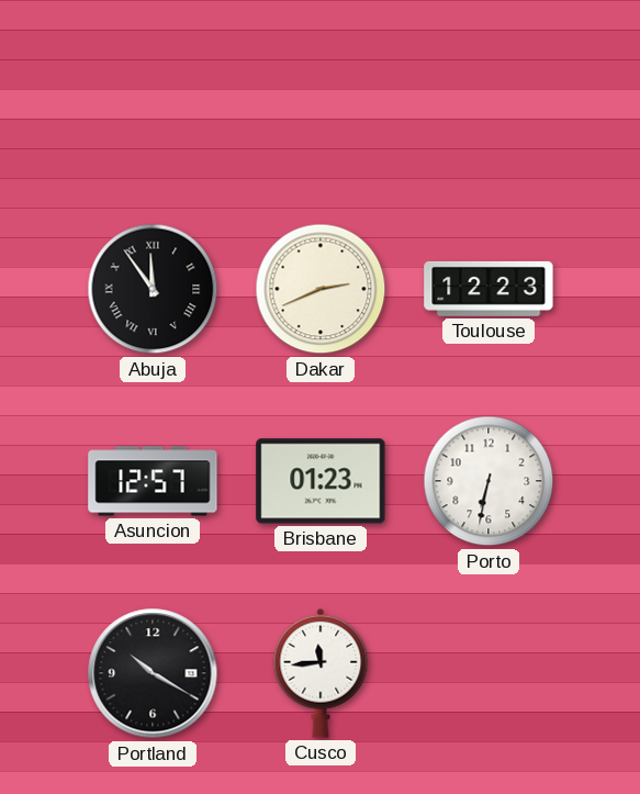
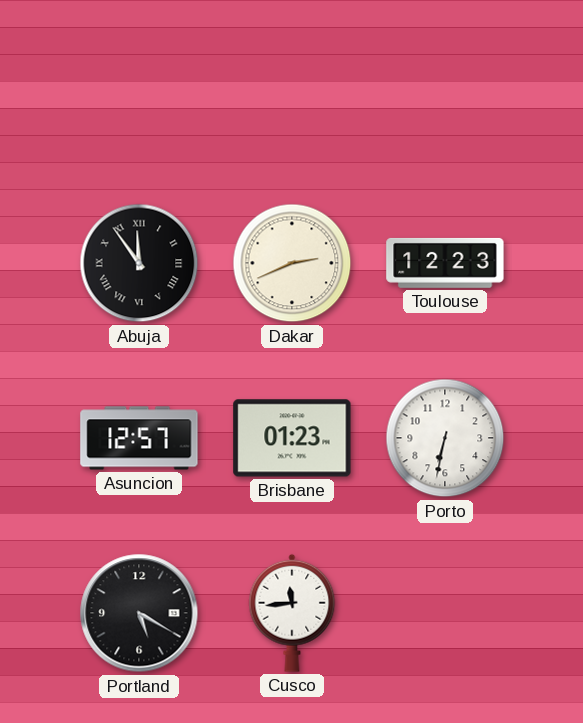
Portland: 10:20 -> 5:20 (139, 613)
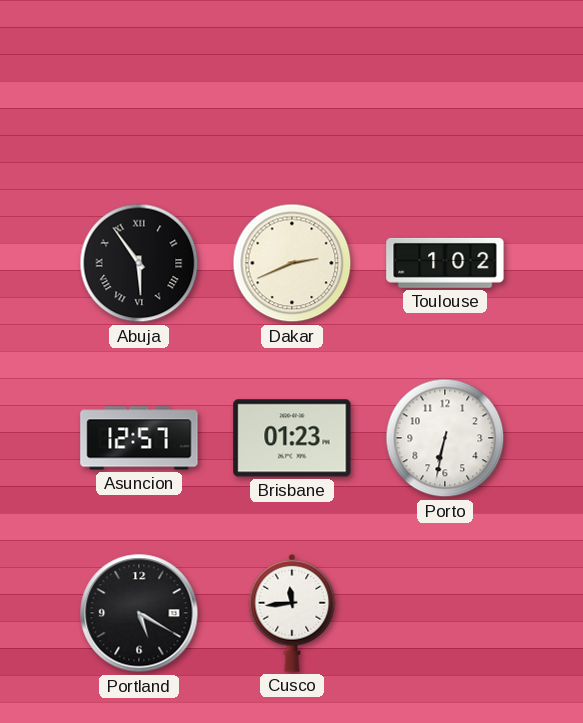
Abuja: 11:54 -> 5:54 (139, 263)
Toulouse: 12:23 -> 1:02 (445, 263)
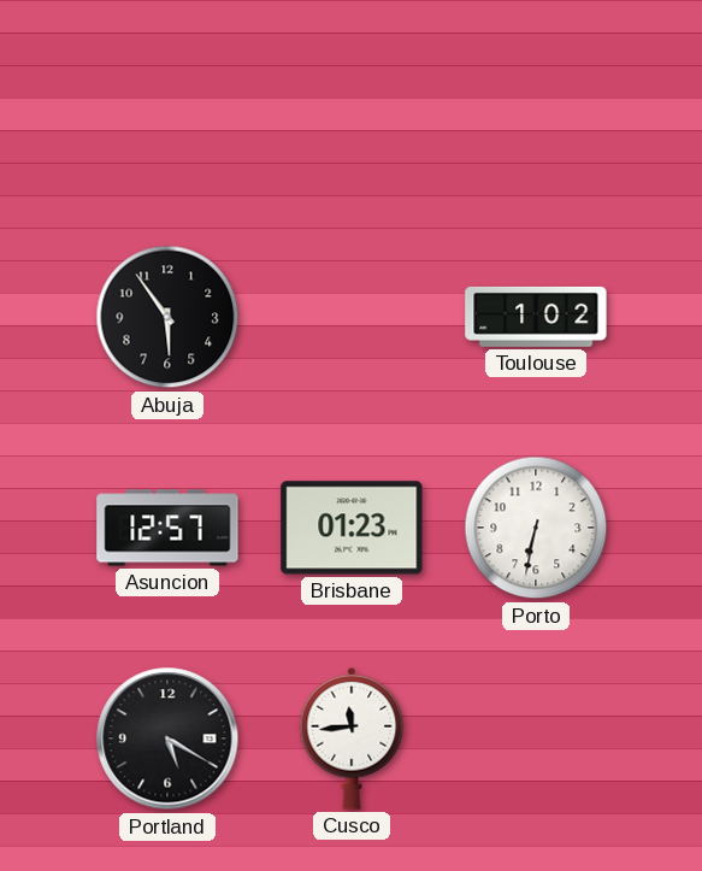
Abuja numerals: Roman -> Arabic (167, 317)
Dakar: 2:41 -> none (292, 263)
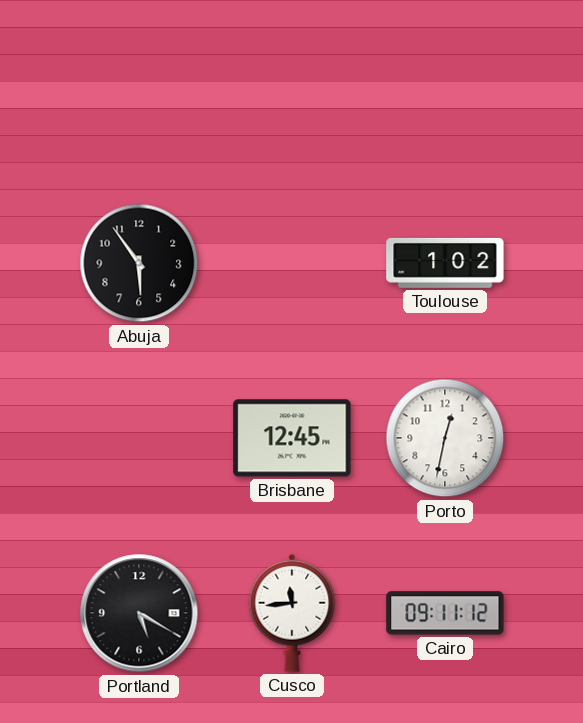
Asuncion: 12:57 -> none (167, 528)
Brisbane: 01:23 -> 12:45 (292, 438)
Porto: 6:32 -> 12:32 (445, 438)
Cairo: none -> 09:11 (445, 613)
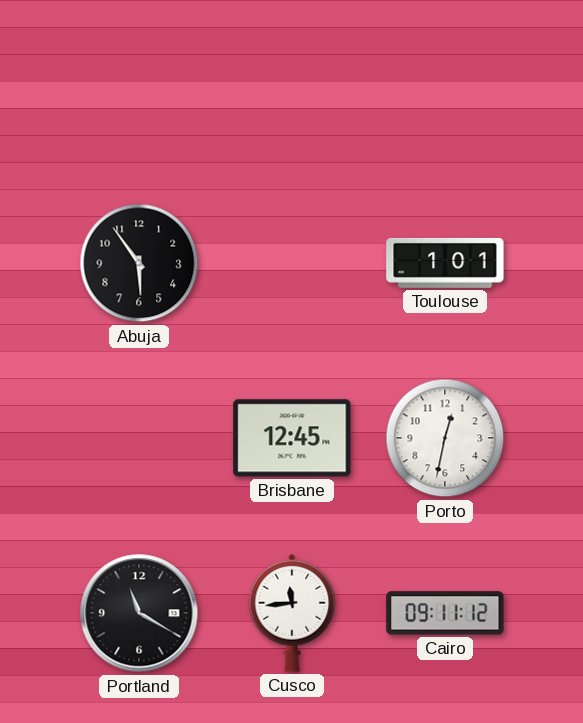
Toulouse: 1:02 -> 1:01 (445, 263)
Portland: 5:20 -> 11:20 (139, 613)
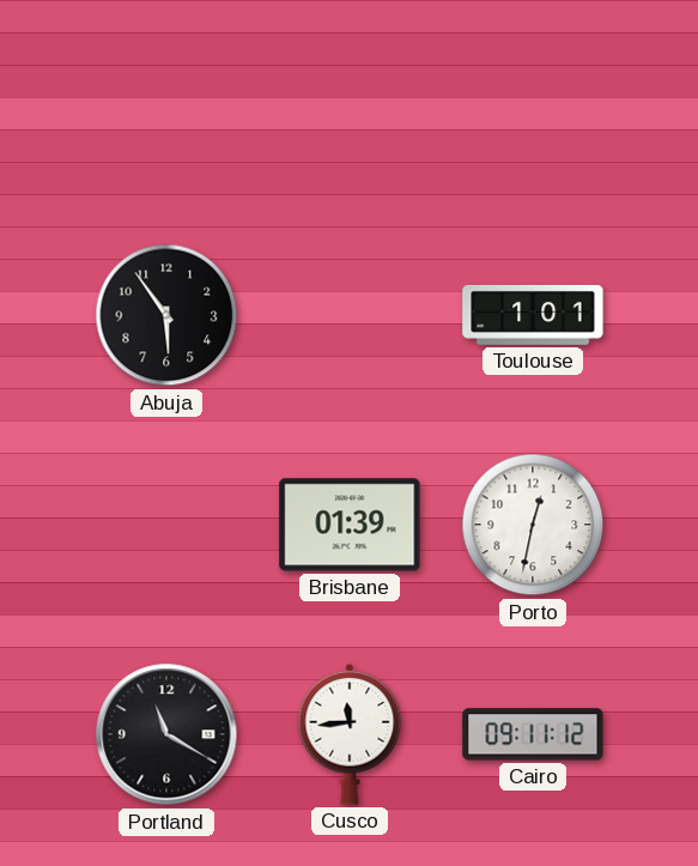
Brisbane: 12:45 -> 01:39 (350, 525)
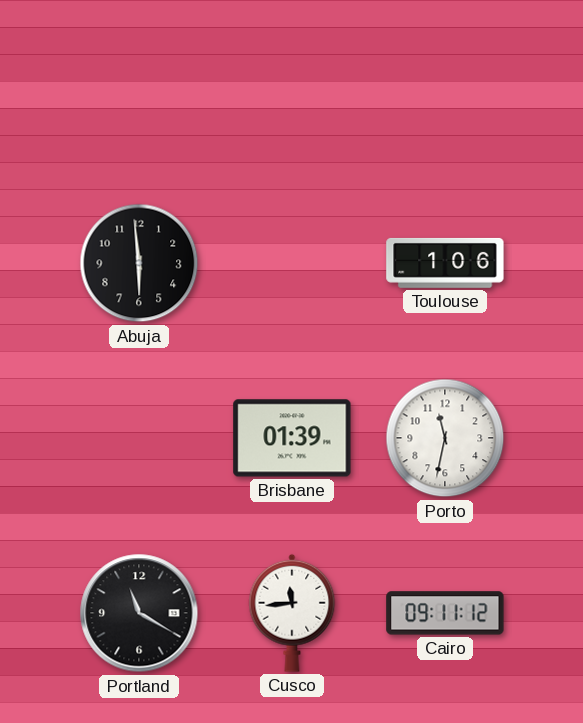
Abuja: 5:54 -> 5:59 (139, 263)
Toulouse: 1:01 -> 1:06 (445, 263)
Porto: 12:32 -> 11:32 (445, 438)
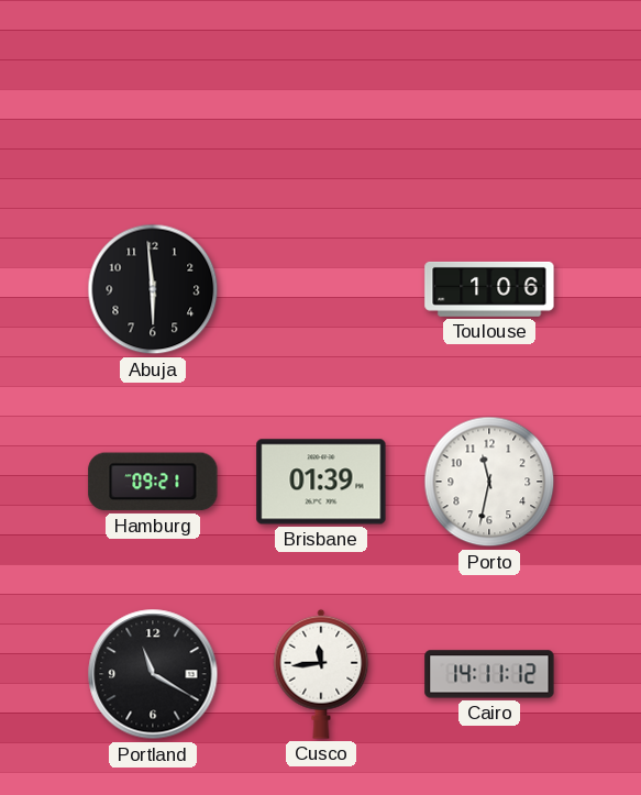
Hamburg: none -> 09:21 (153, 482)
Cairo: 09:11 -> 14:11 (489, 674)
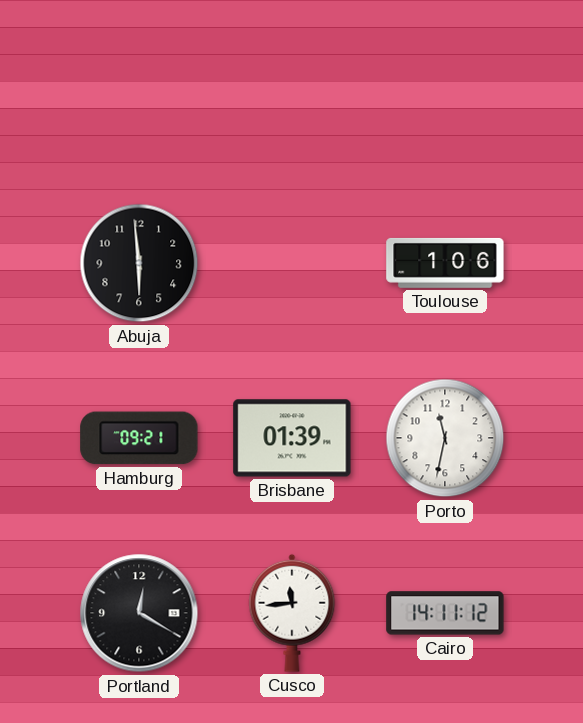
Portland: 11:20 -> 12:20 (139, 613)
